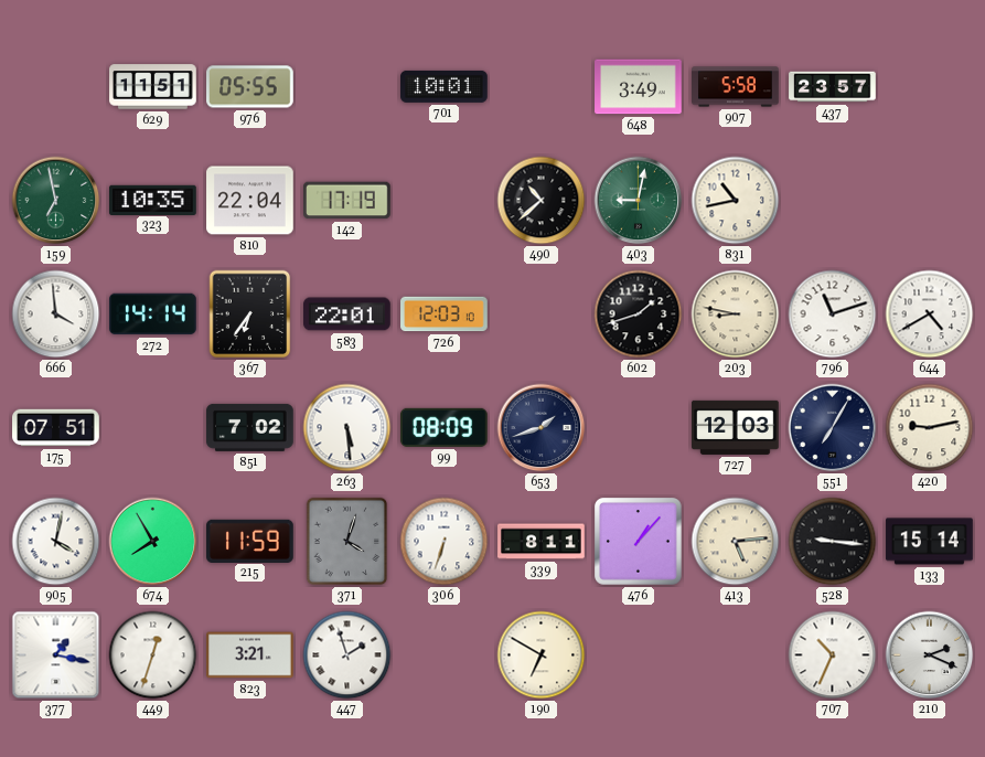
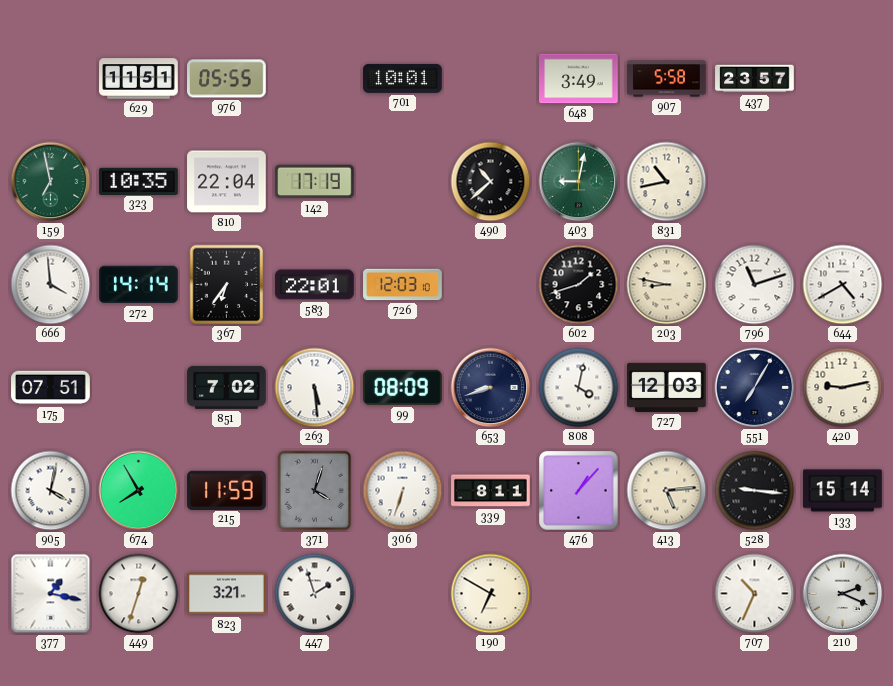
653: 1:42 -> 8:42 (491, 388)
808: none -> 4:02 (579, 388)
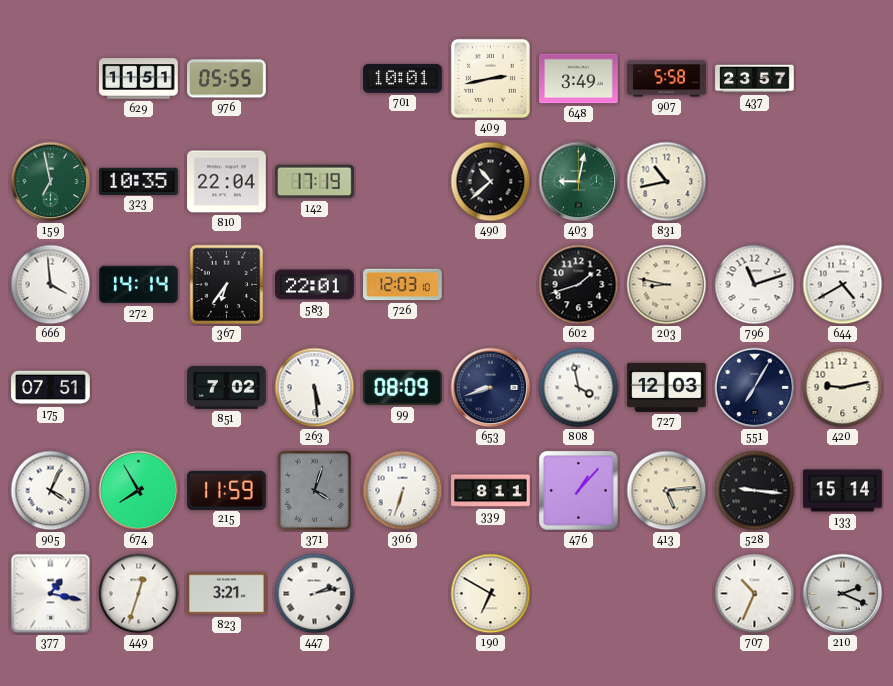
409: none -> 2:43 (490, 78)
808: 4:02 -> 3:58 (579, 388)
905: 4:02 -> 4:04 (51, 491)
447: 1:57 -> 2:13 (315, 594)
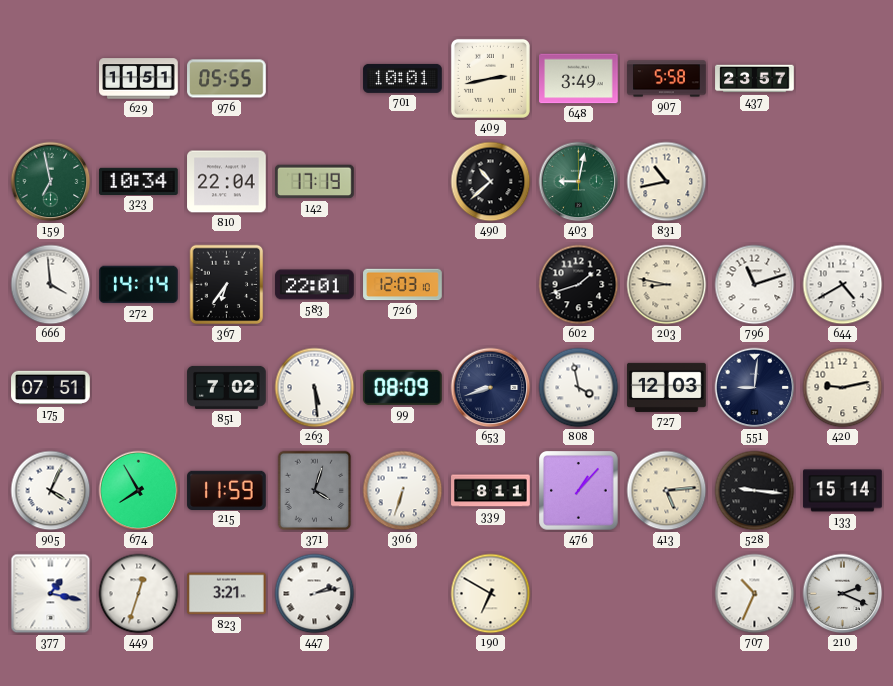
323: 10:35 -> 10:34 (139, 181)
551: 7:05 -> 9:01 (755, 388)
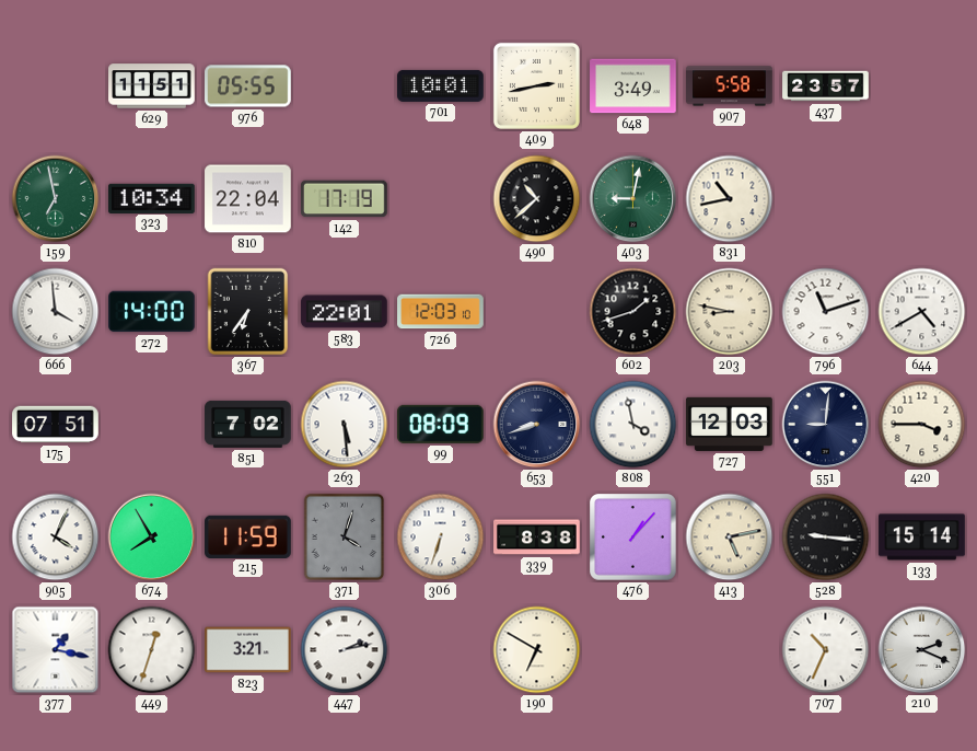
272: 14:14 -> 14:00 (152, 312)
420: 9:13 -> 3:45 (922, 425)
339: 8:11 -> 8:38 (537, 538)
413: 5:14 -> 5:13 (730, 538)
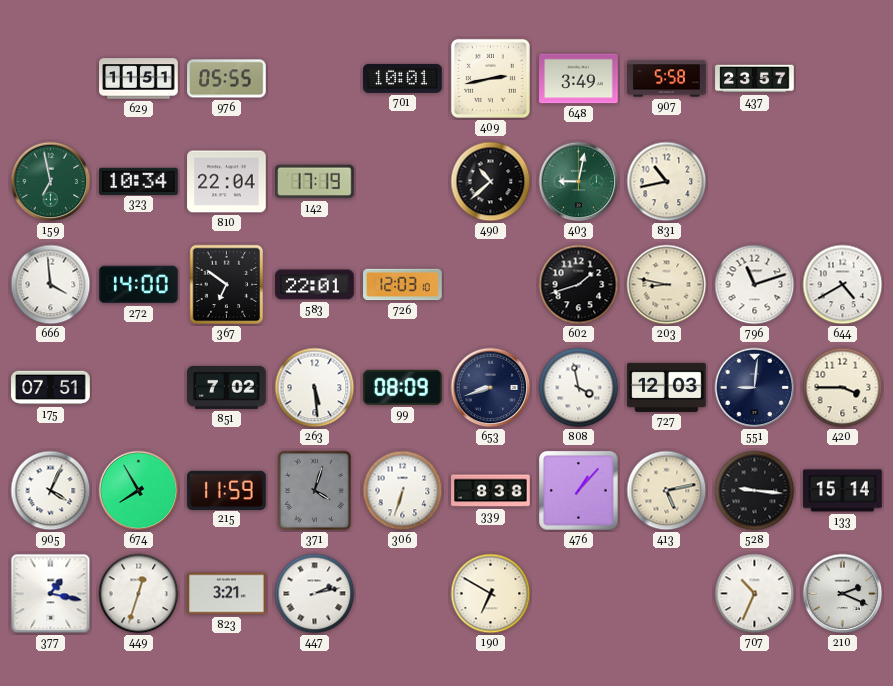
367: 6:36 -> 6:51 (227, 285)
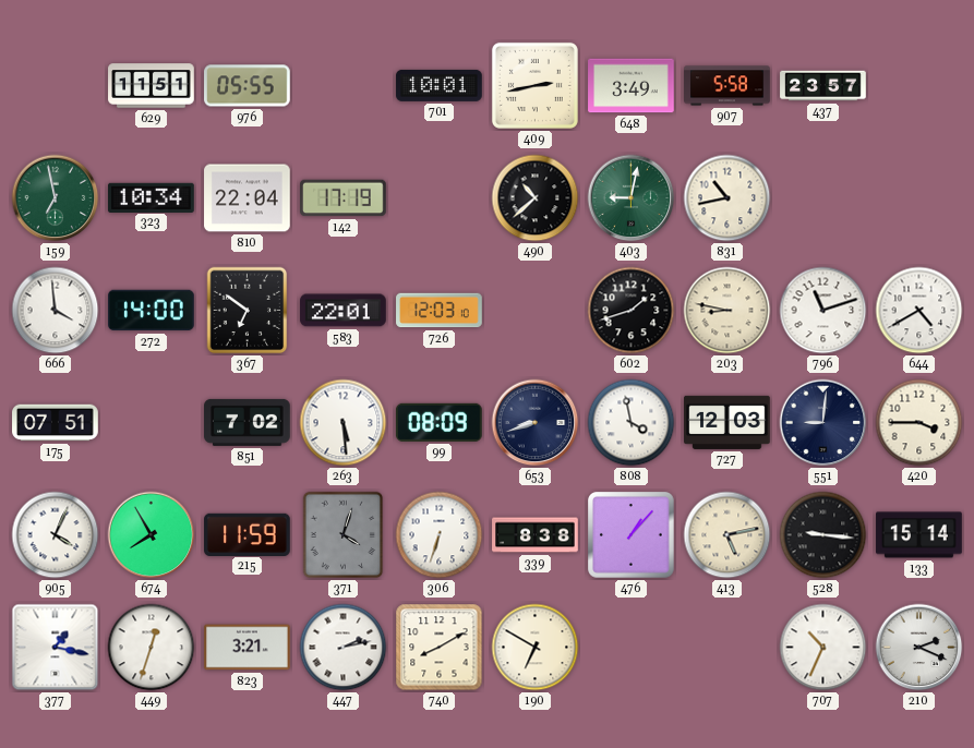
740: none -> 8:10 (440, 648)
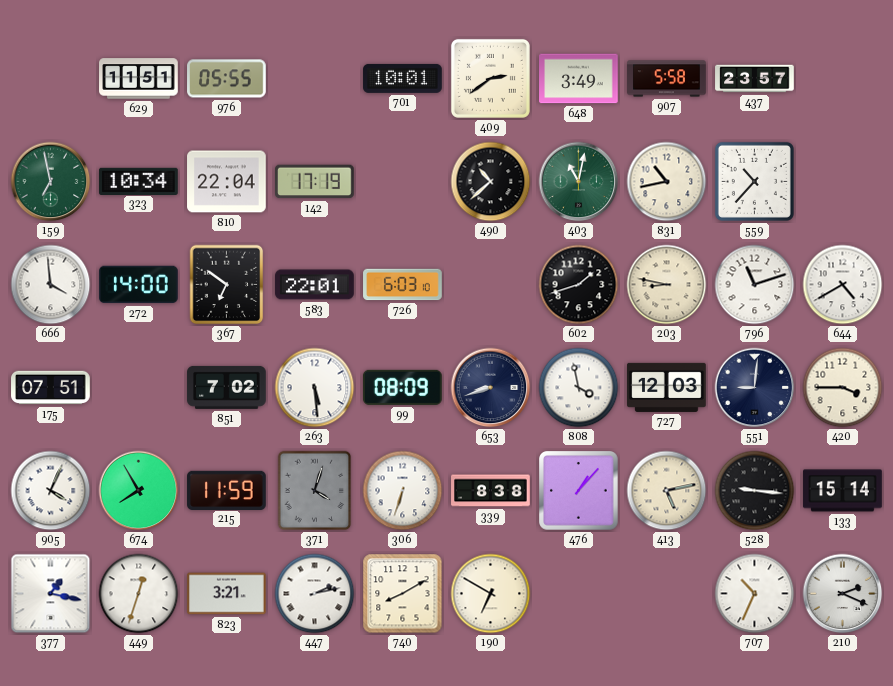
409: 2:43 -> 2:39 (490, 78)
403: 9:02 -> 11:02 (579, 182)
559: none -> 10:37 (754, 181)
726: 12:03 -> 6:03 (403, 285)
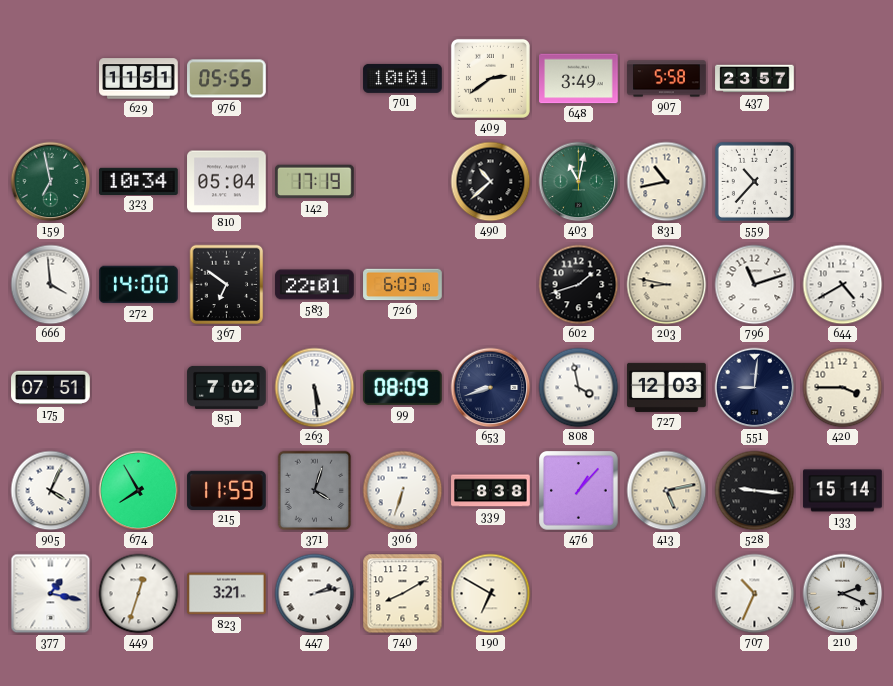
810: 22:04 -> 05:04 (227, 182)
